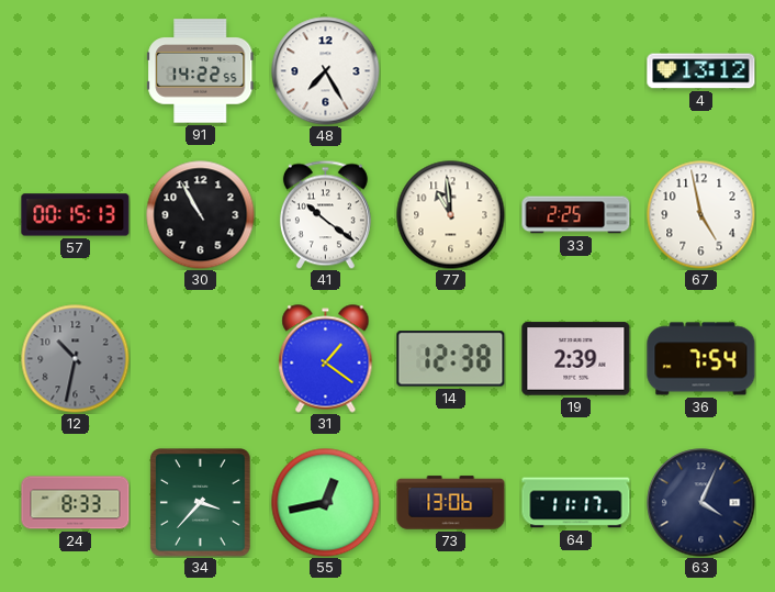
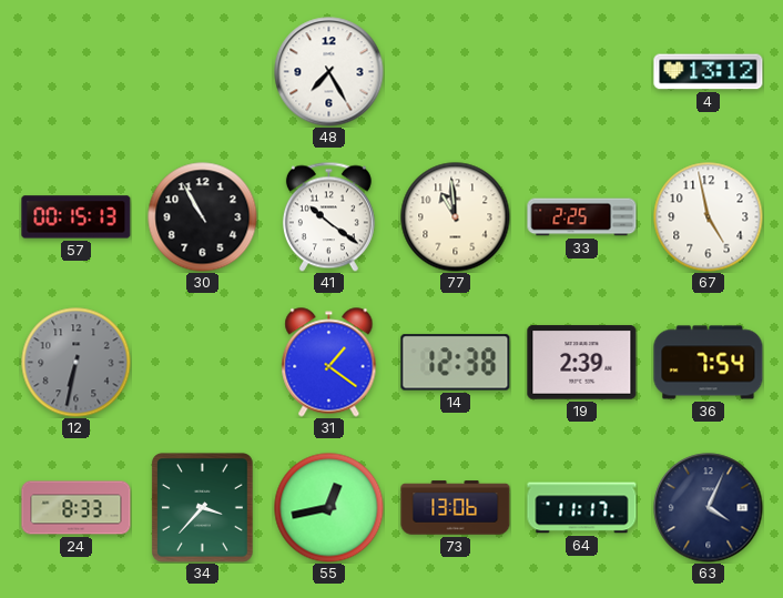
91: 14:22 -> none (201, 71)
12: 10:32 -> 6:32 (77, 363)
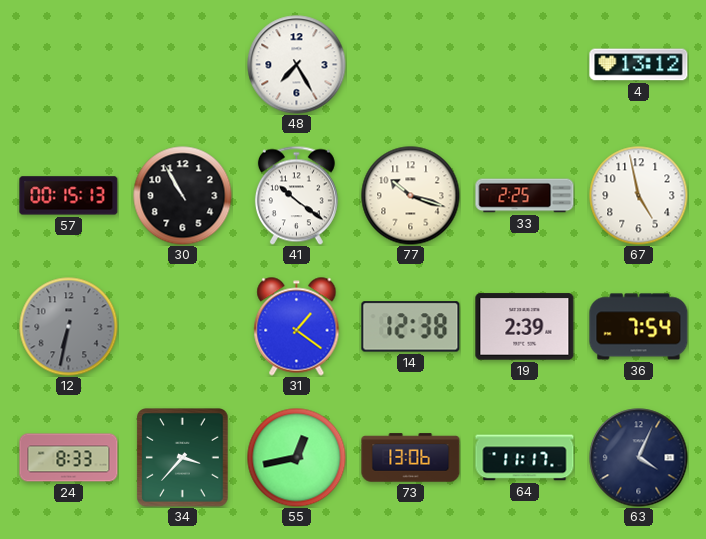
77: 10:59 -> 10:18 (411, 196)
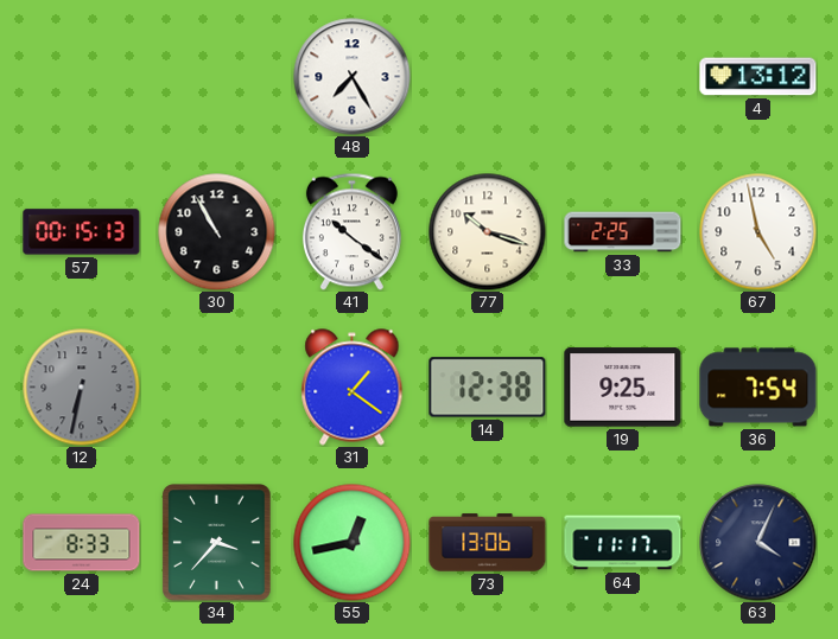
19: 2:39 -> 9:25 (623, 388)
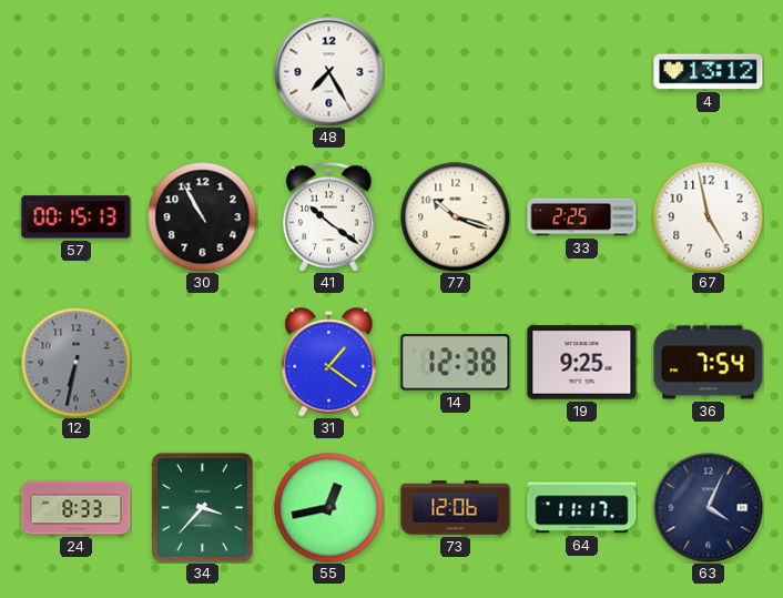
73: 13:06 -> 12:06 (456, 508)
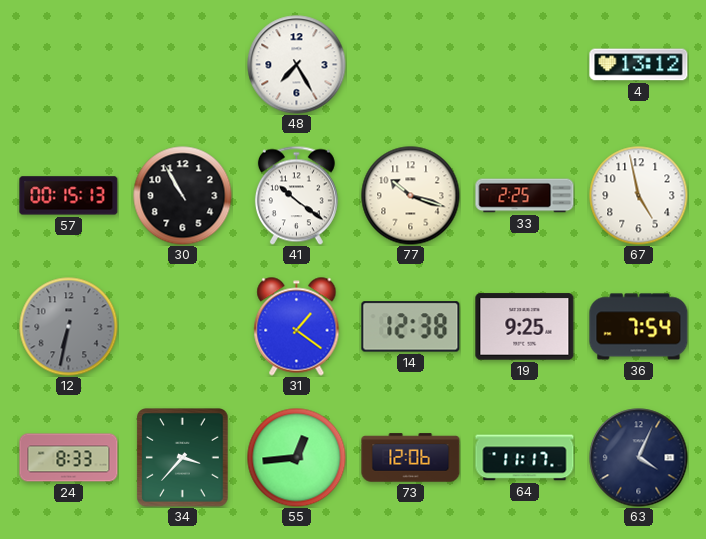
55: 12:43 -> 12:44 (297, 458)
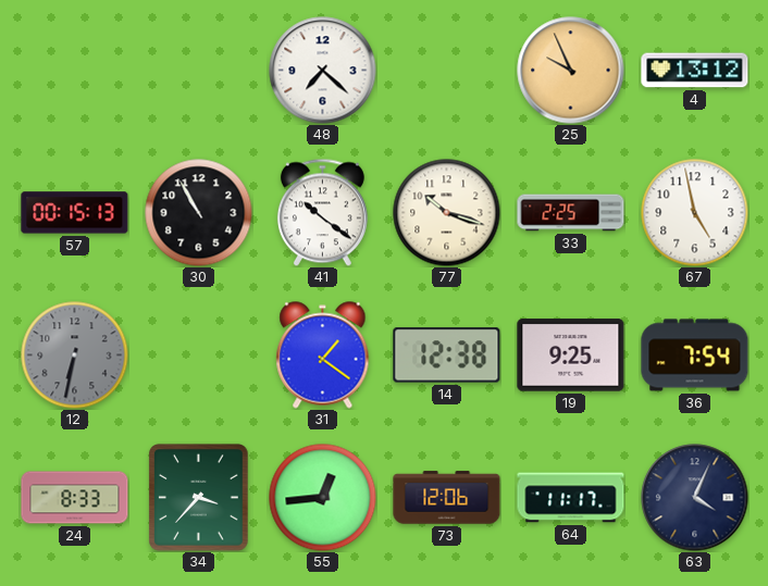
48: 7:25 -> 7:22 (323, 71)
25: none -> 9:56 (571, 71)
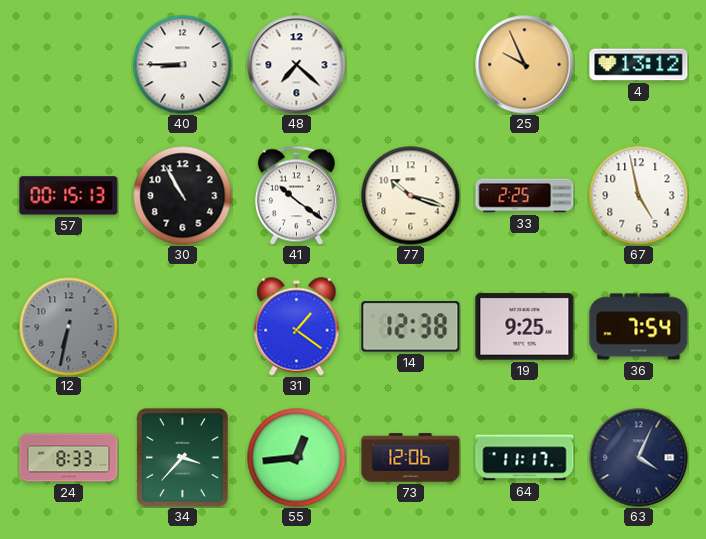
40: none -> 8:45 (183, 65)
